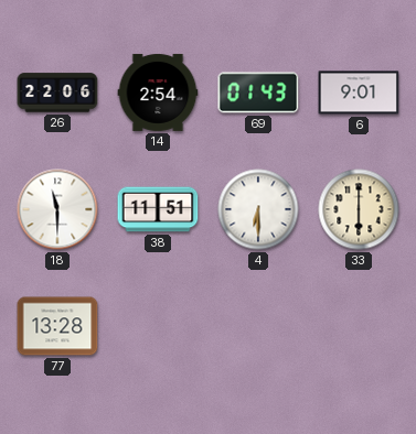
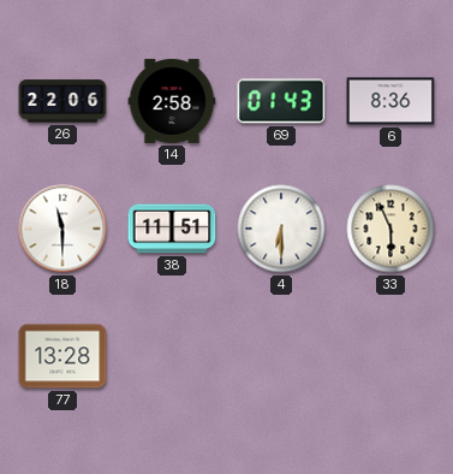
14: 2:54 -> 2:58 (172, 101)
6: 9:01 -> 8:36 (391, 101)
33: 6:00 -> 5:56 (391, 229)
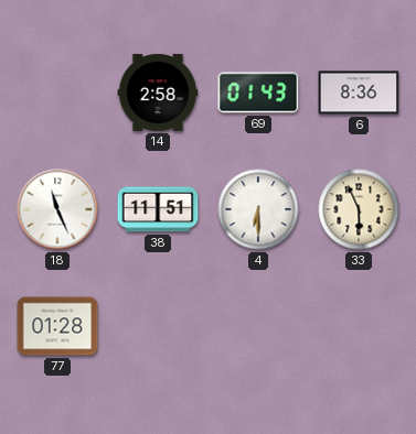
26: 22:06 -> none (62, 101)
18: 11:30 -> 11:26 (57, 209)
77: 13:28 -> 01:28 (57, 326)
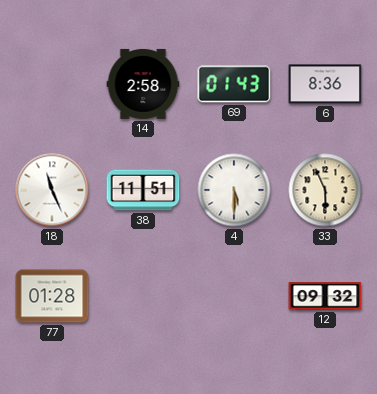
4: 6:30 -> 5:30 (234, 190)
12: none -> 09:32 (325, 296)
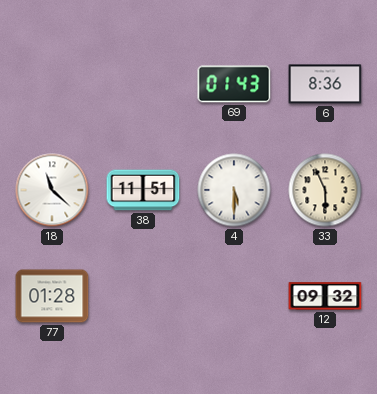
14: 2:58 -> none (143, 84)
18: 11:26 -> 11:22 (52, 190)
